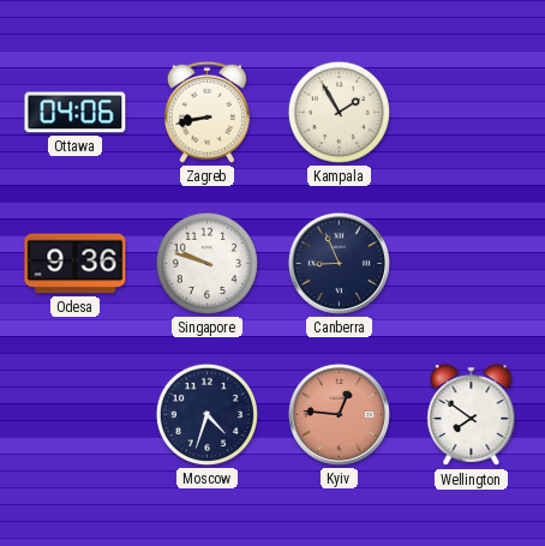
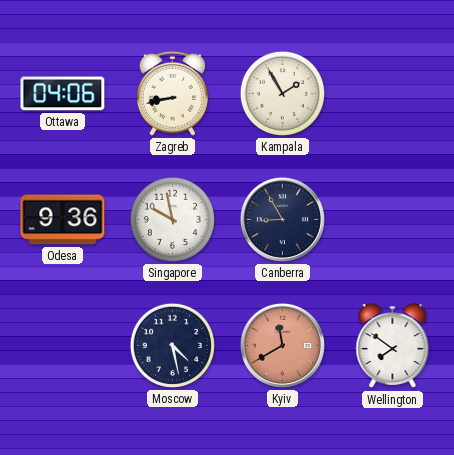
Singapore: 9:48 -> 9:58 (172, 219)
Canberra: 8:56 -> 8:55 (282, 219)
Moscow: 4:33 -> 4:28 (172, 345)
Kyiv: 12:46 -> 11:40 (282, 345)
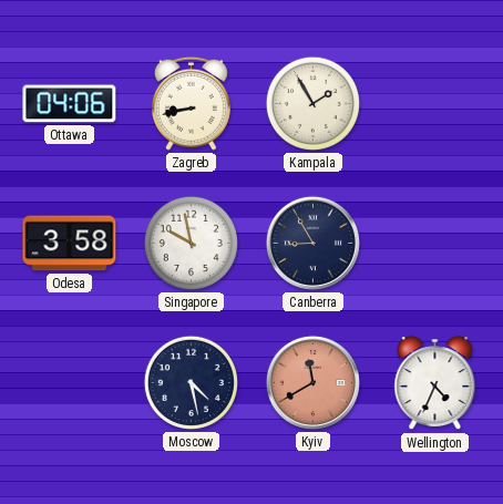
Odesa: 9:36 -> 3:58 (70, 244)
Wellington: 7:51 -> 4:34 (435, 383)
